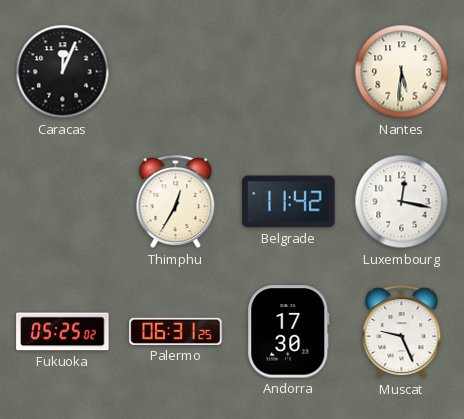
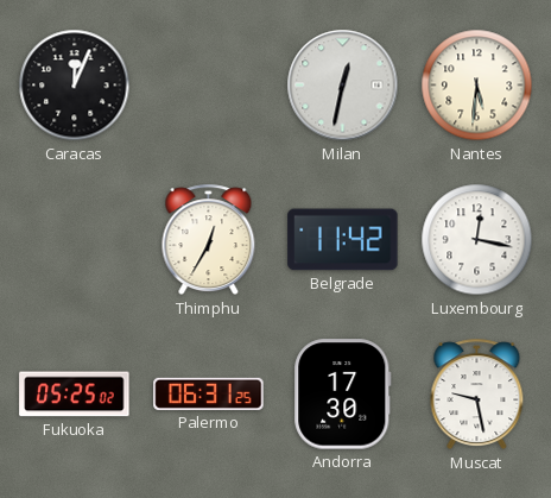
Milan: none -> 12:32 (343, 86)
Muscat: 9:26 -> 9:28 (477, 395)
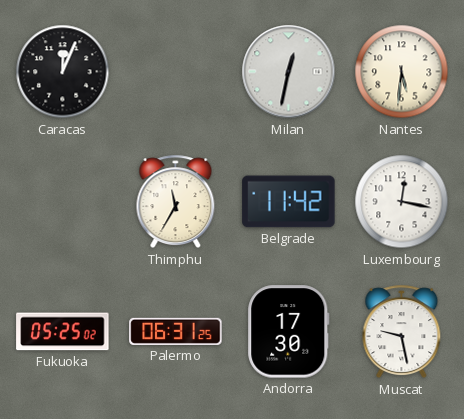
Thimphu: 12:35 -> 11:35 (176, 202)
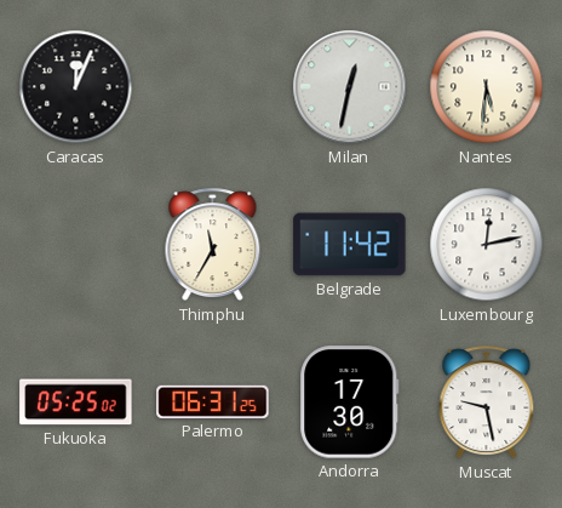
Luxembourg: 12:17 -> 12:13 (487, 245)
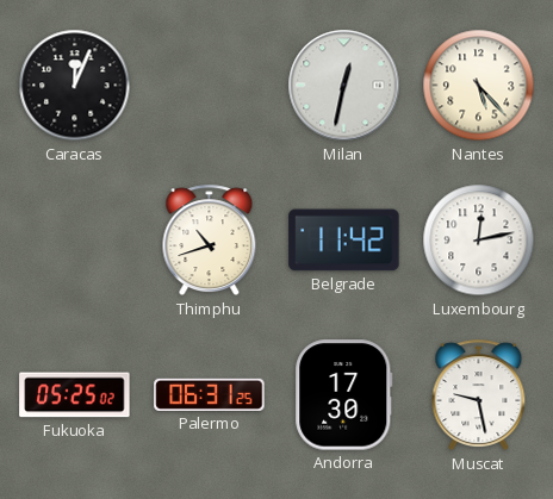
Nantes: 5:31 -> 5:23 (479, 86)
Thimphu: 11:35 -> 10:42 (210, 241)
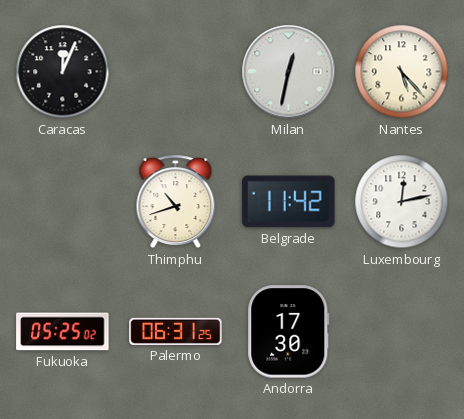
Muscat: 9:28 -> none (479, 395)
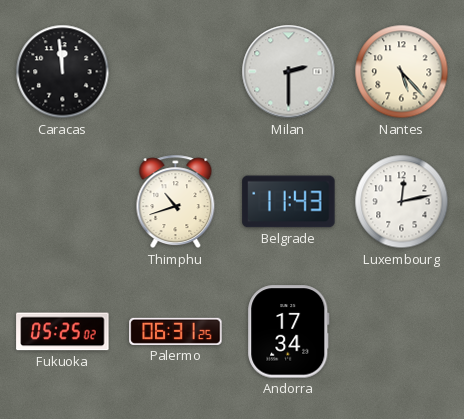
Caracas: 12:04 -> 11:59 (63, 72)
Milan: 12:32 -> 2:30 (289, 72)
Belgrade: 11:42 -> 11:43 (289, 202)
Andorra: 17:30 -> 17:34 (289, 332)
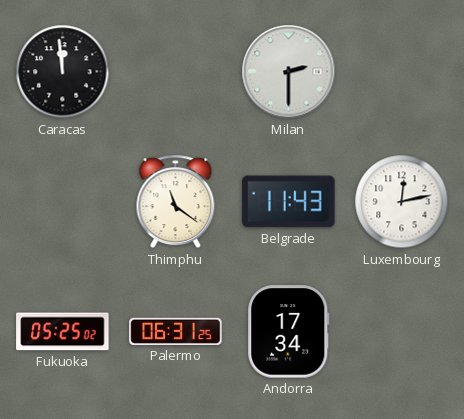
Nantes: 5:23 -> none (402, 72)
Thimphu: 10:42 -> 11:21 (176, 202)
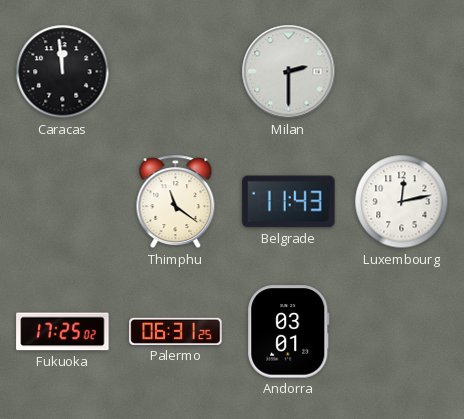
Fukuoka: 05:25 -> 17:25 (63, 332)
Andorra: 17:34 -> 03:01 (289, 332)
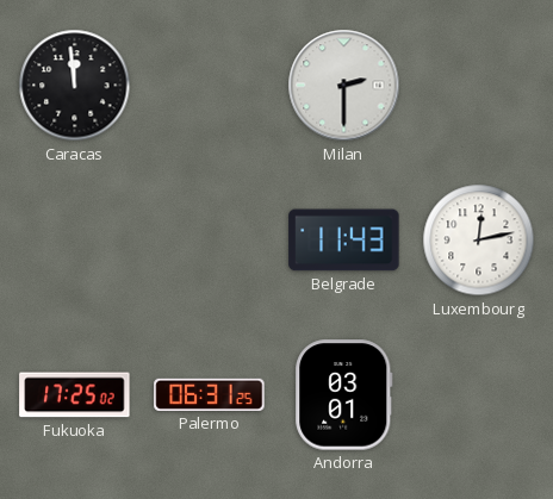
Thimphu: 11:21 -> none (176, 202)
